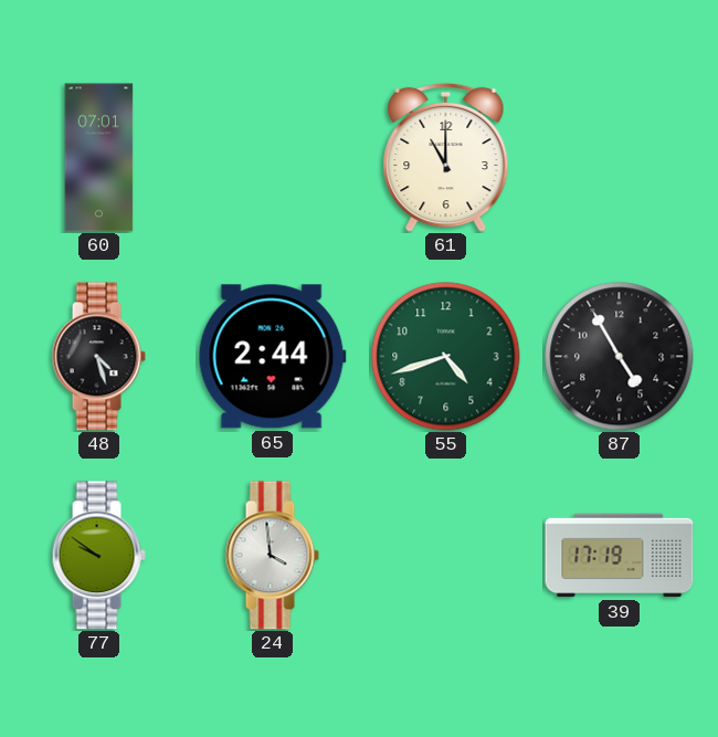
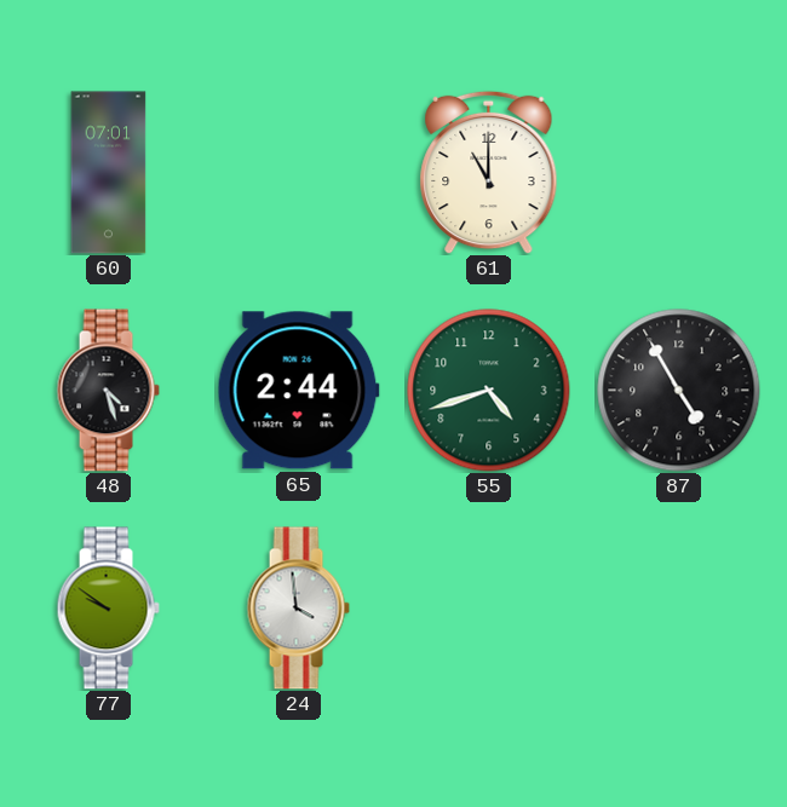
39: 17:19 -> none (620, 556)
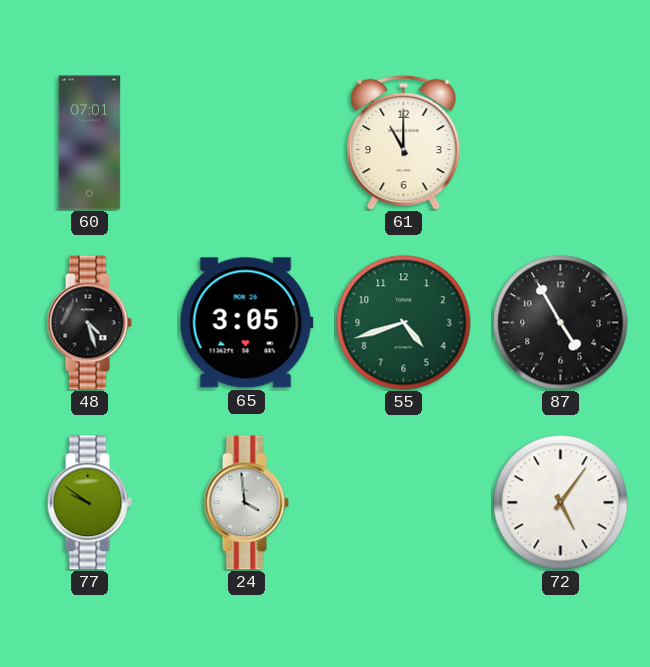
65: 2:44 -> 3:05 (246, 323)
72: none -> 5:06 (561, 503)
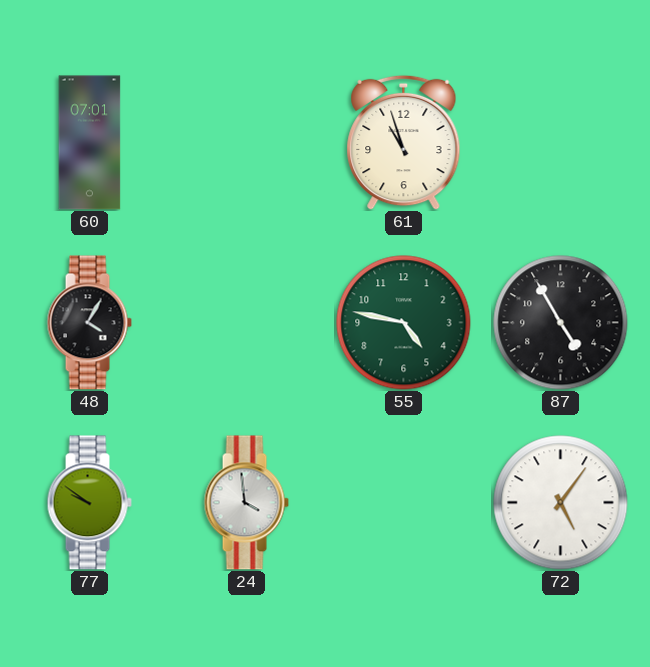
61: 11:00 -> 10:57 (404, 142)
48: 4:27 -> 4:05 (89, 323)
65: 3:05 -> none (246, 323)
55: 4:42 -> 4:47 (404, 323)
